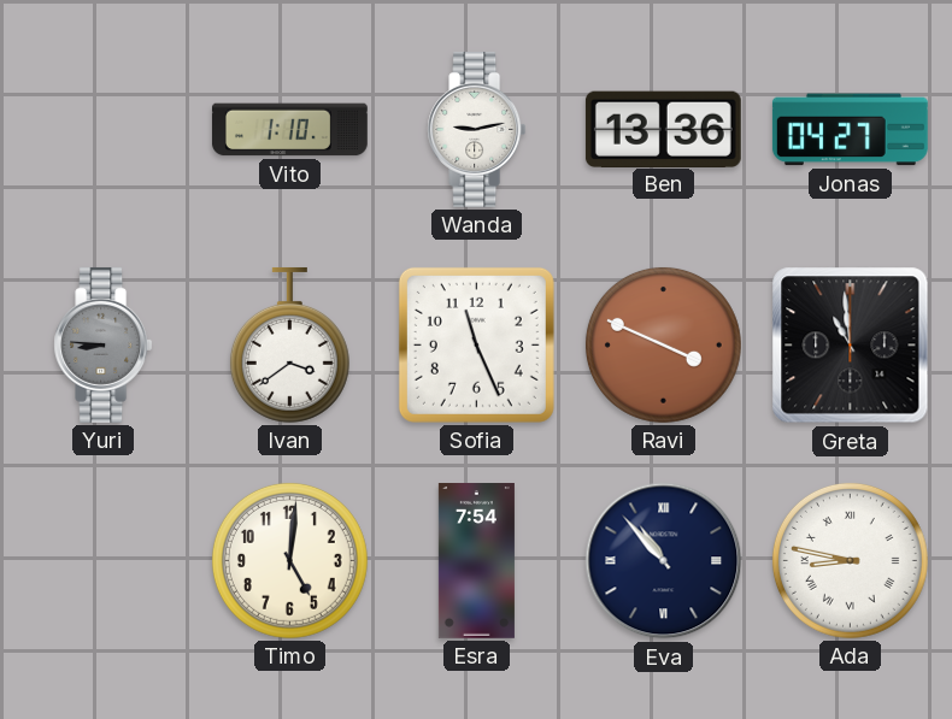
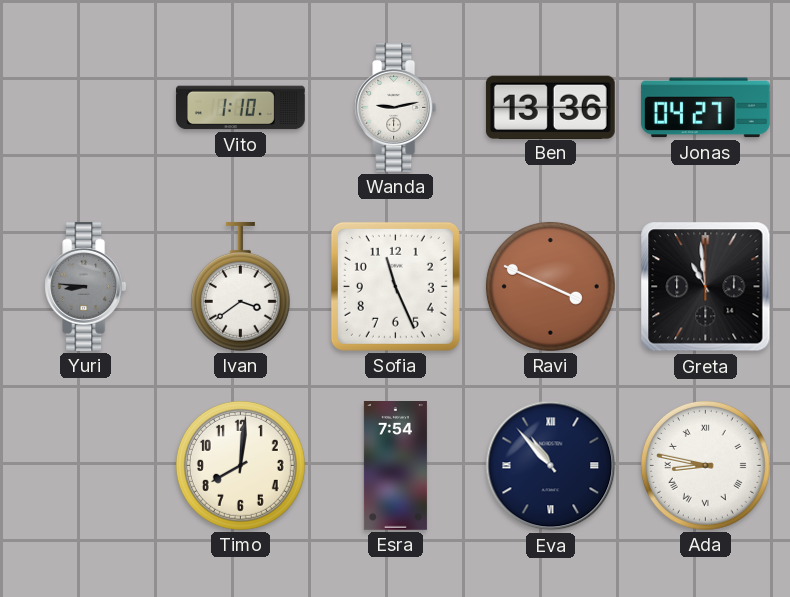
Timo: 5:01 -> 8:01 (240, 465)
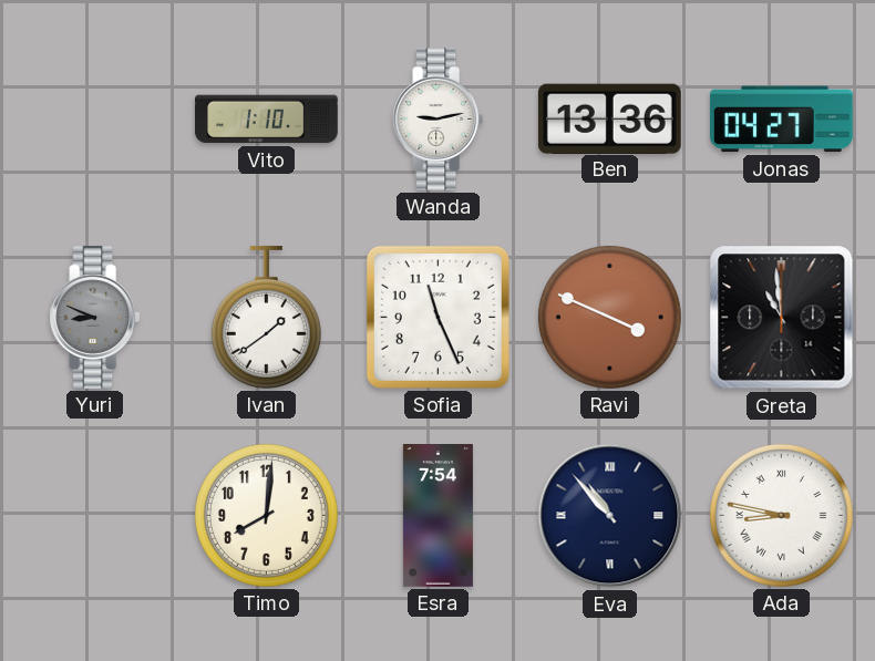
Yuri: 8:46 -> 8:49 (95, 317)
Ivan: 3:39 -> 1:39 (266, 317)
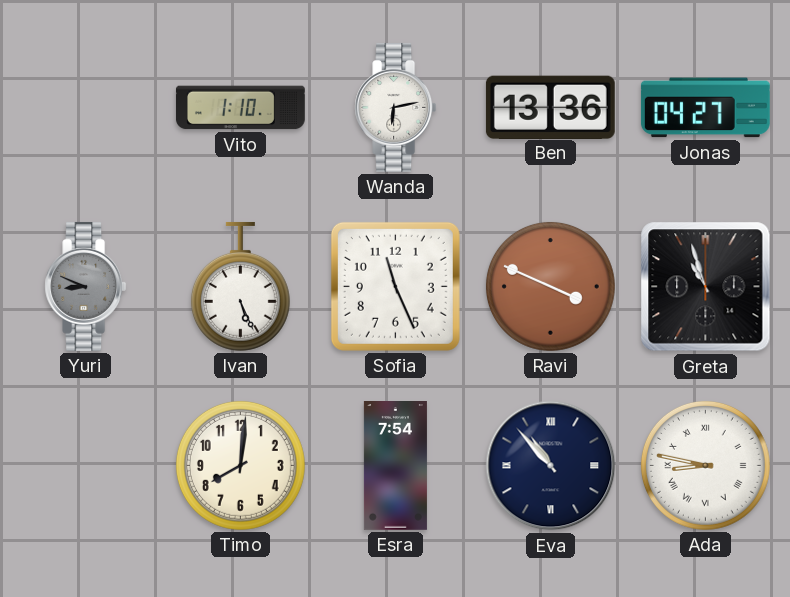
Wanda: 9:13 -> 6:13 (396, 107)
Ivan: 1:39 -> 5:26 (240, 286)
Greta: 10:59 -> 10:57 (706, 287)
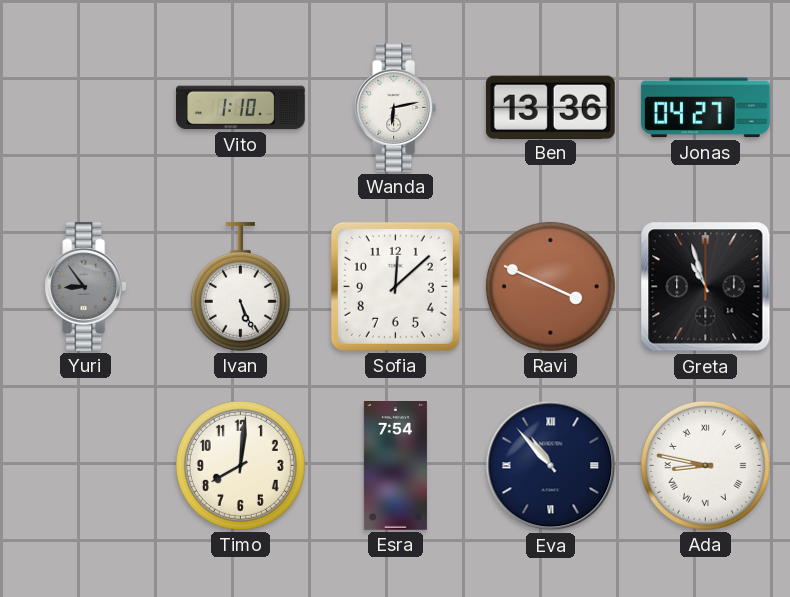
Yuri: 8:49 -> 8:54 (86, 286)
Sofia: 11:26 -> 12:08 (395, 286)
